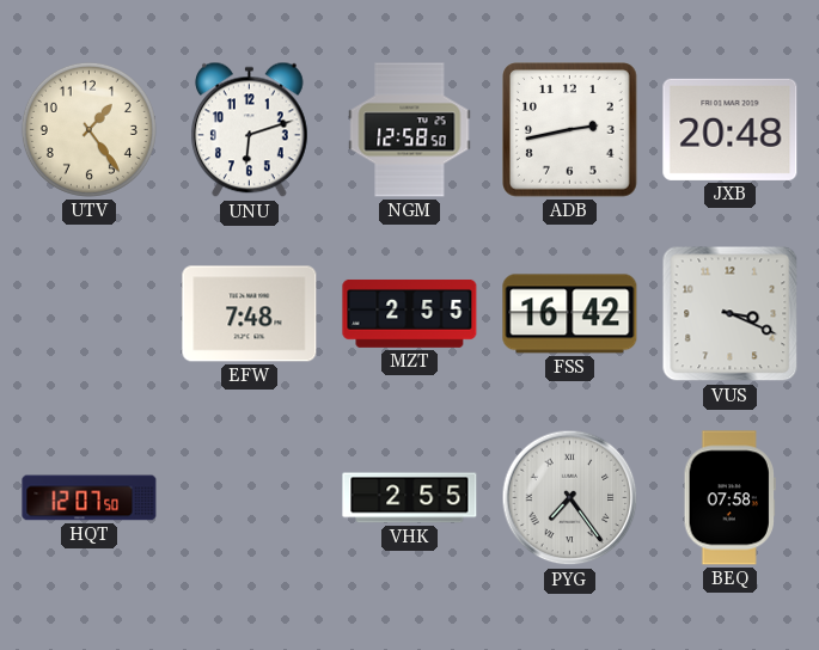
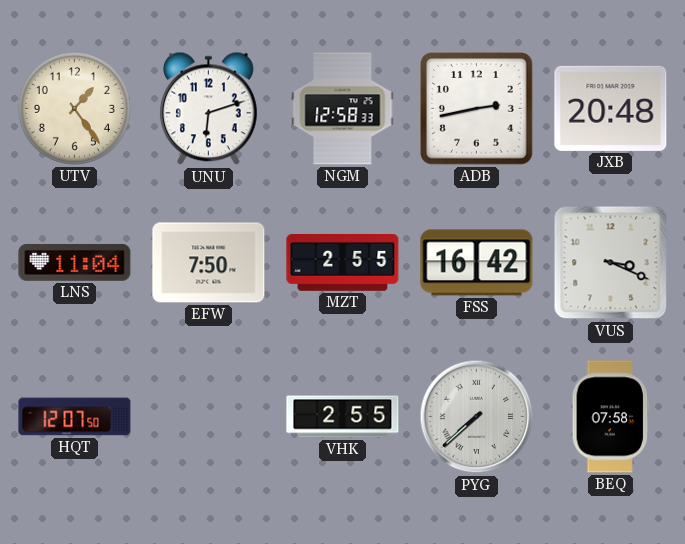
NGM: 12:58:50 -> 12:58:33 (343, 109)
LNS: none -> 11:04 (75, 262)
EFW: 7:48 -> 7:50 (209, 263)
PYG: 7:24 -> 7:38 (477, 417)
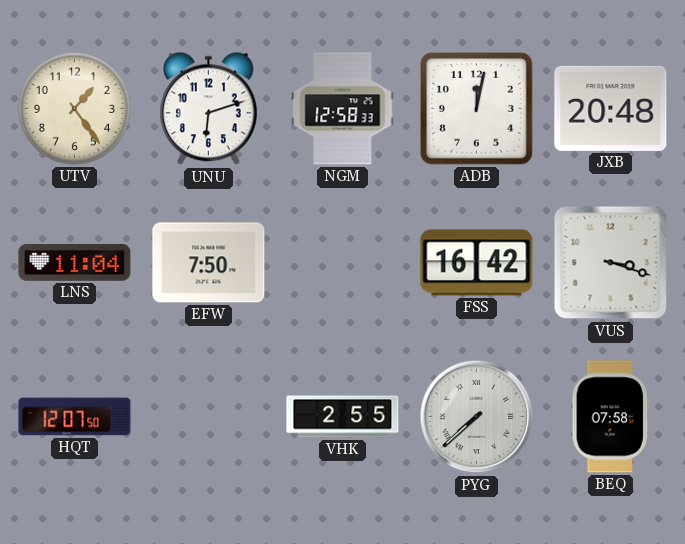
ADB: 2:43 -> 12:02 (477, 109)
MZT: 2:55 -> none (343, 262)
VUS: 3:19 -> 3:18 (611, 263)
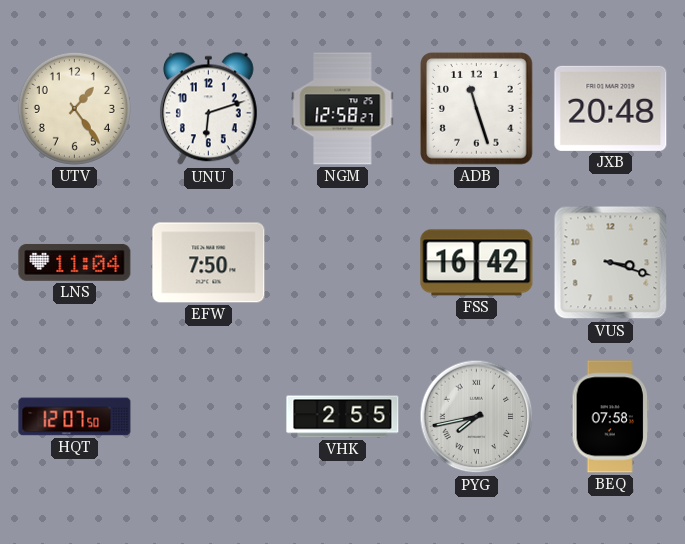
NGM: 12:58:33 -> 12:58:27 (343, 109)
ADB: 12:02 -> 11:27 (477, 109)
PYG: 7:38 -> 7:43 (477, 417)
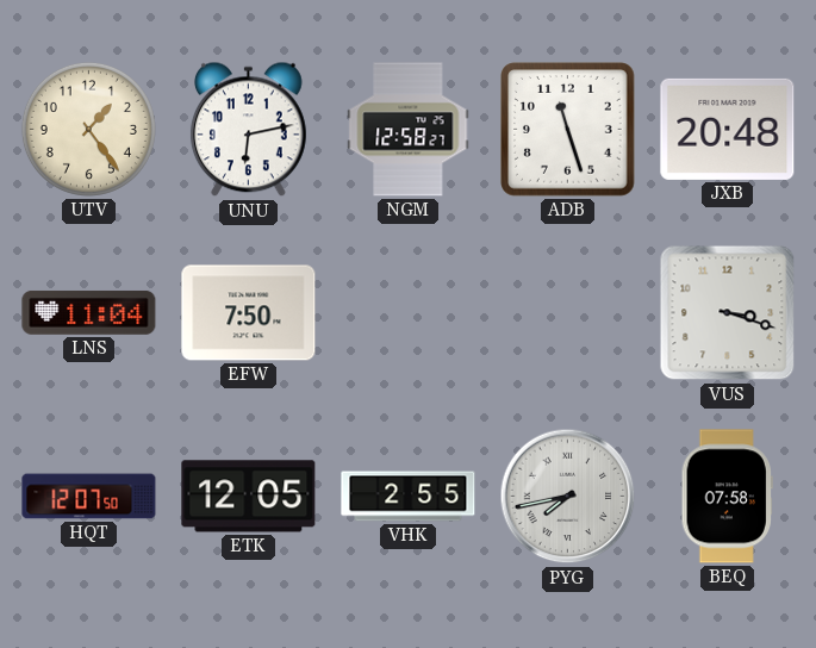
UNU: 6:12 -> 6:13 (248, 130)
FSS: 16:42 -> none (477, 263)
ETK: none -> 12:05 (249, 497)
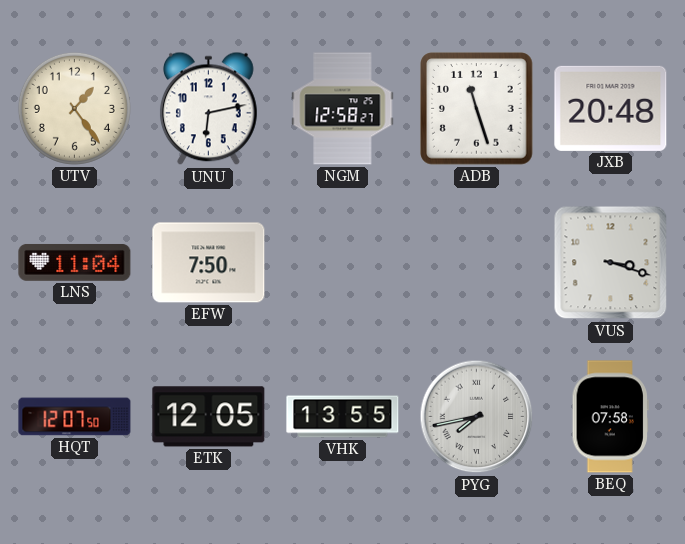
VHK: 2:55 -> 13:55 (343, 417)
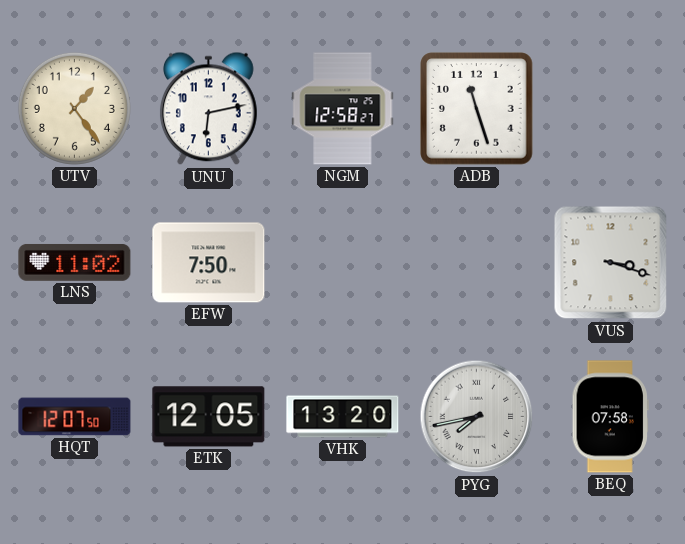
JXB: 20:48 -> none (611, 108)
LNS: 11:04 -> 11:02 (75, 262)
VHK: 13:55 -> 13:20 (343, 417)
